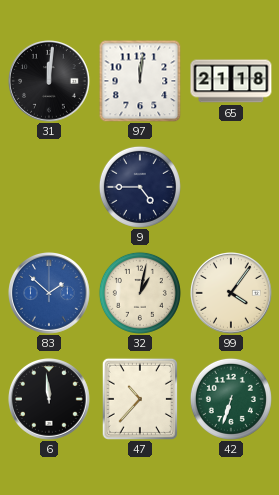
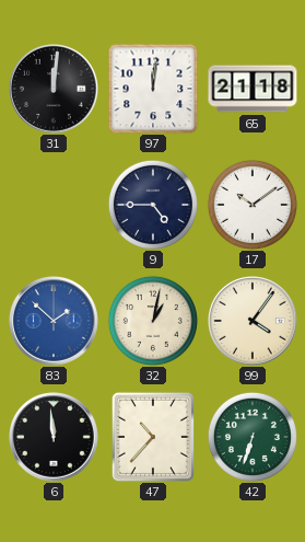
17: none -> 10:09 (253, 205)
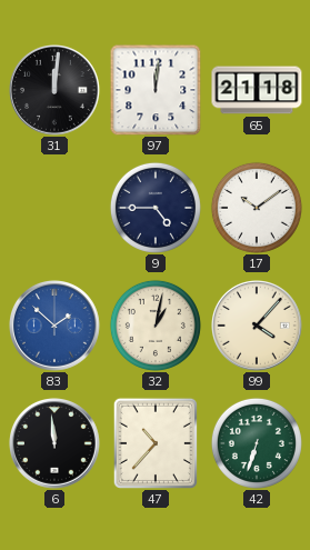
99: 4:06 -> 4:07 (258, 327)
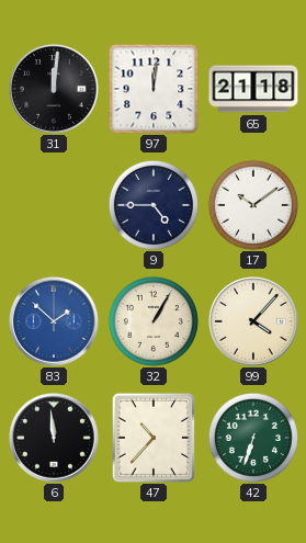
32: 1:02 -> 1:05 (154, 321)
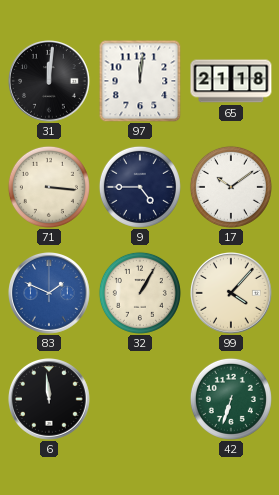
71: none -> 3:16 (49, 187)
83: 1:52 -> 1:49 (50, 294)
47: 10:37 -> none (154, 438)
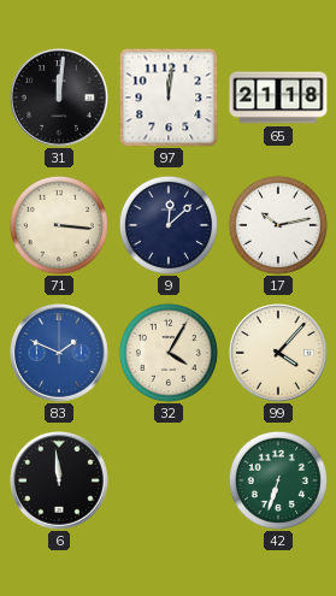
9: 4:45 -> 12:08 (169, 225)
17: 10:09 -> 10:13 (278, 225)
32: 1:05 -> 4:05 (169, 353)
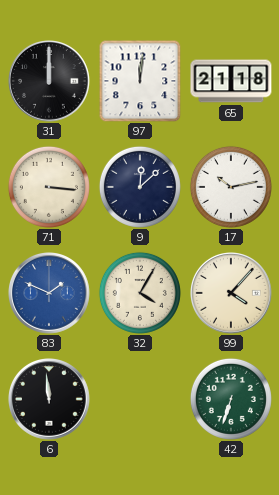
31: 12:01 -> 12:00 (50, 82)
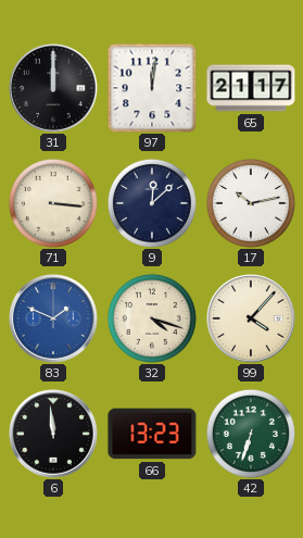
65: 21:18 -> 21:17 (251, 88)
32: 4:05 -> 4:18 (152, 318)
66: none -> 13:23 (152, 434)
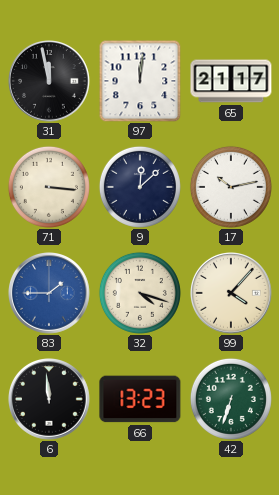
31: 12:00 -> 11:58 (50, 82)
83: 1:49 -> 1:45 (50, 294)
